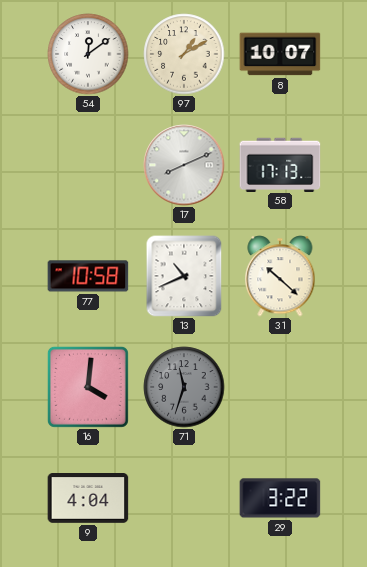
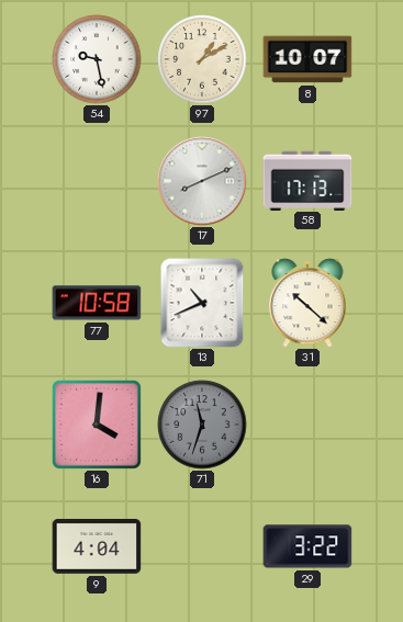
54: 12:09 -> 9:28 (97, 59)
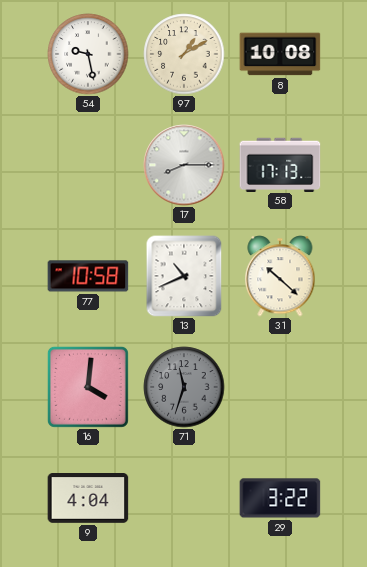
8: 10:07 -> 10:08 (280, 54)
17: 8:11 -> 8:15 (184, 165)
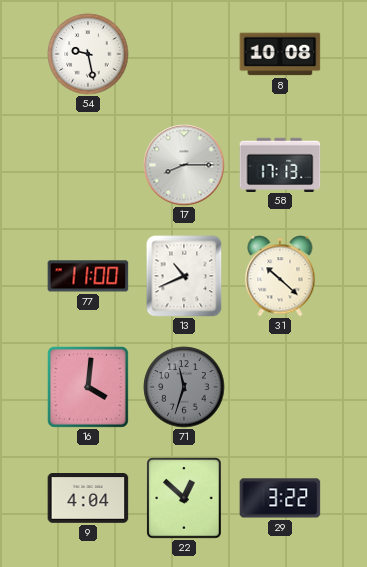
97: 1:10 -> none (184, 54)
77: 10:58 -> 11:00 (88, 276)
22: none -> 12:52 (184, 498)
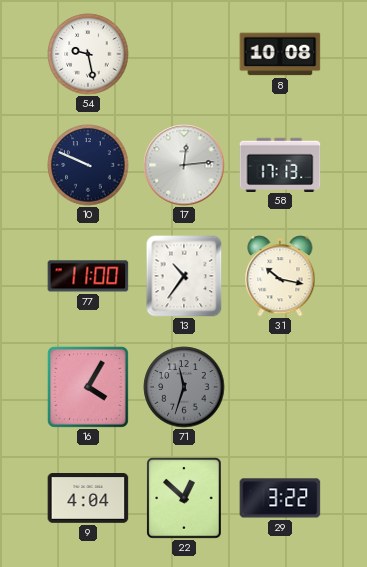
10: none -> 9:49 (88, 165)
17: 8:15 -> 12:14 (184, 165)
13: 10:41 -> 10:36 (184, 276)
31: 10:22 -> 10:17 (280, 276)
16: 4:01 -> 4:05 (88, 387)
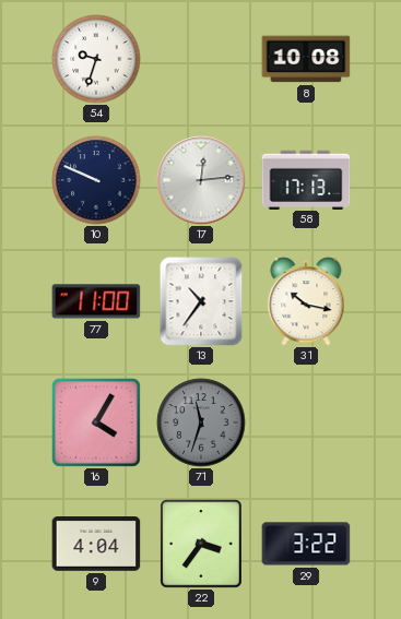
54: 9:28 -> 9:33 (96, 59)
22: 12:52 -> 3:36 (201, 544)
